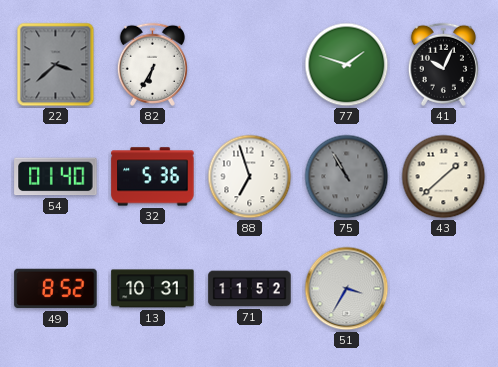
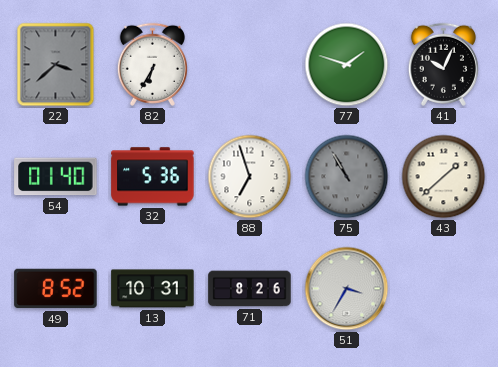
71: 11:52 -> 8:26 (250, 289)
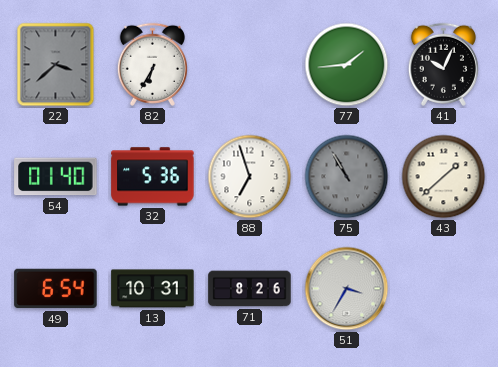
77: 1:48 -> 1:44 (347, 65)
49: 8:52 -> 6:54 (56, 289)
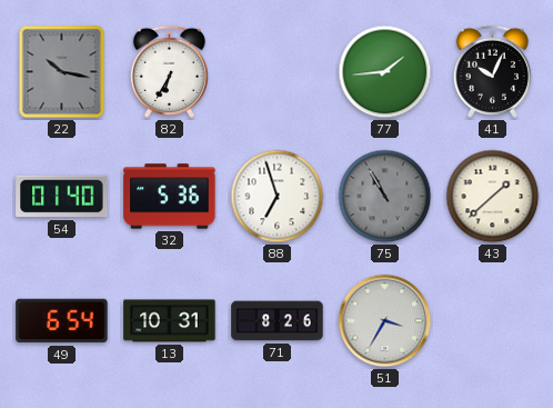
22: 3:38 -> 10:17 (62, 72)
